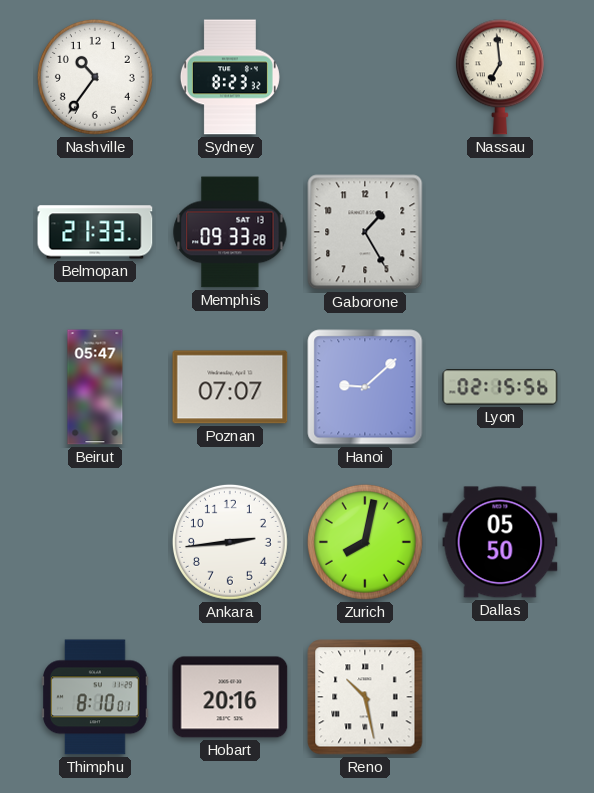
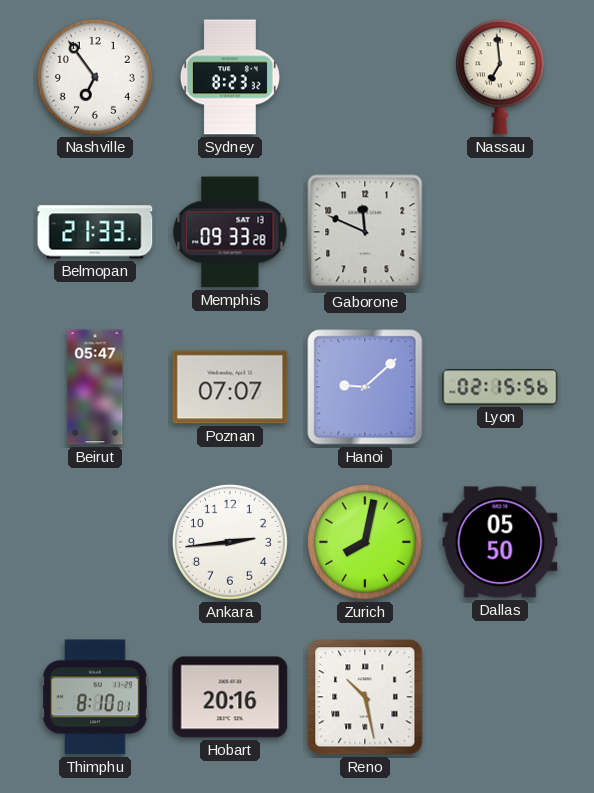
Nashville: 10:36 -> 6:54 (95, 77)
Gaborone: 1:25 -> 11:49 (365, 232)
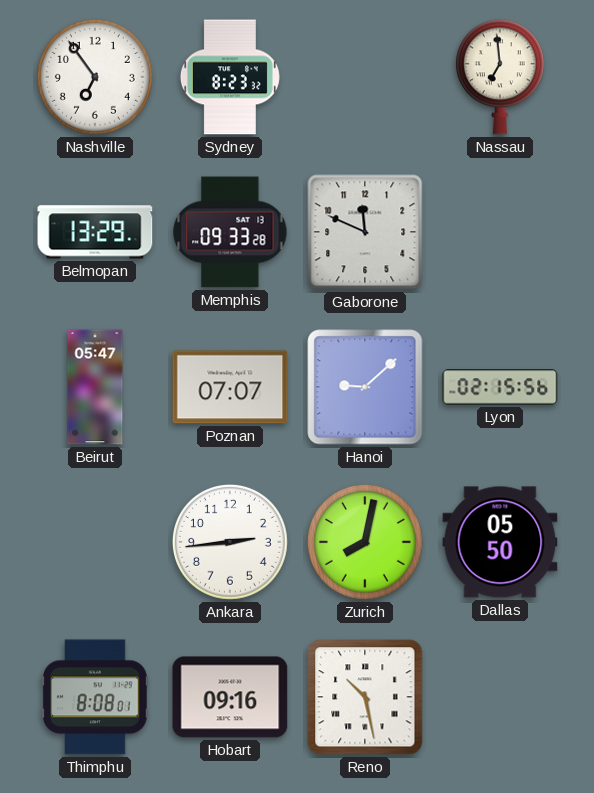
Belmopan: 21:33 -> 13:29 (95, 232)
Thimphu: 8:10 -> 8:08 (96, 697)
Hobart: 20:16 -> 09:16 (230, 697)
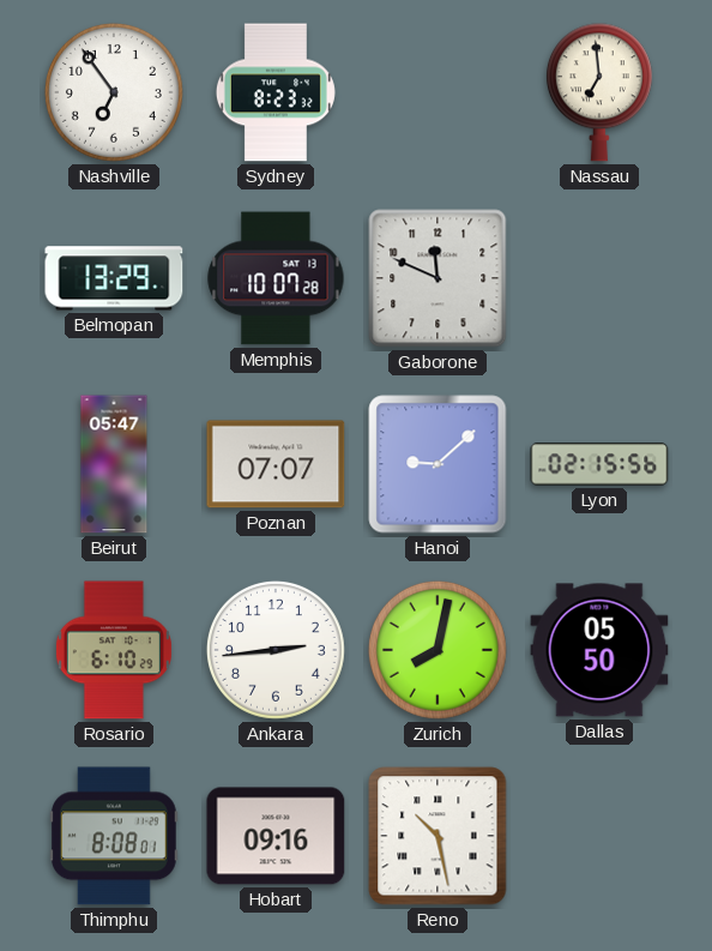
Memphis: 09:33 -> 10:07 (276, 278)
Rosario: none -> 6:10 (114, 650)
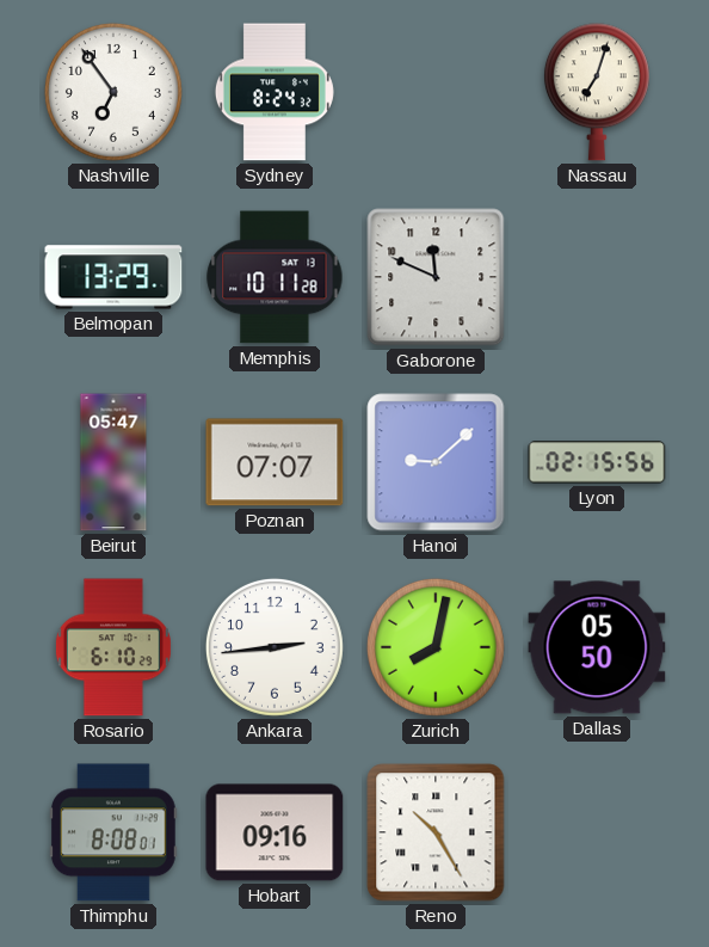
Sydney: 8:23 -> 8:24 (275, 92)
Nassau: 6:59 -> 7:03 (597, 92)
Memphis: 10:07 -> 10:11 (275, 277)
Reno: 10:28 -> 10:25 (436, 832)
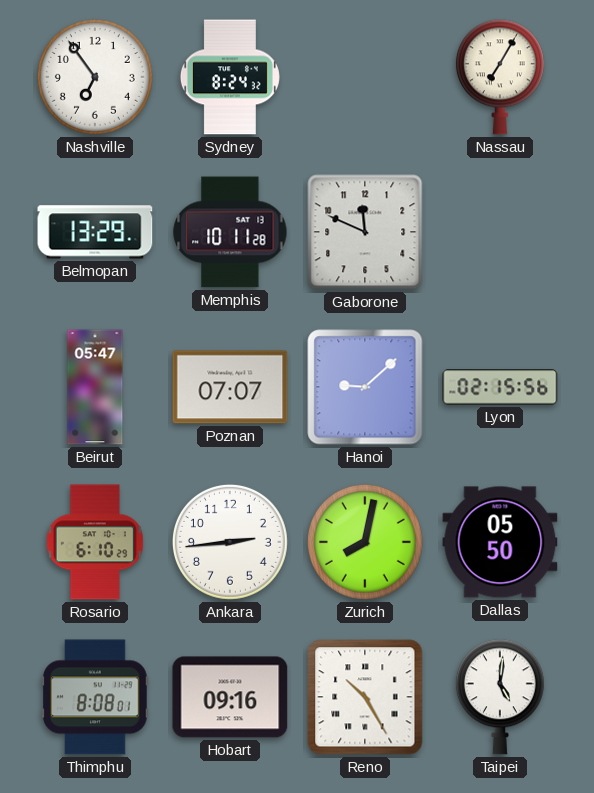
Nassau: 7:03 -> 7:05 (500, 77)
Taipei: none -> 5:01 (500, 697)
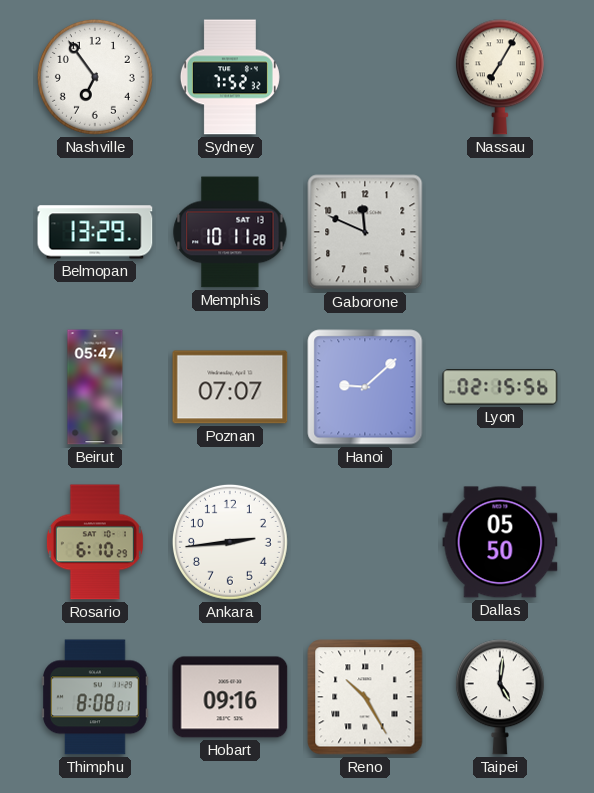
Sydney: 8:24 -> 7:52 (230, 77)
Zurich: 8:02 -> none (365, 542)
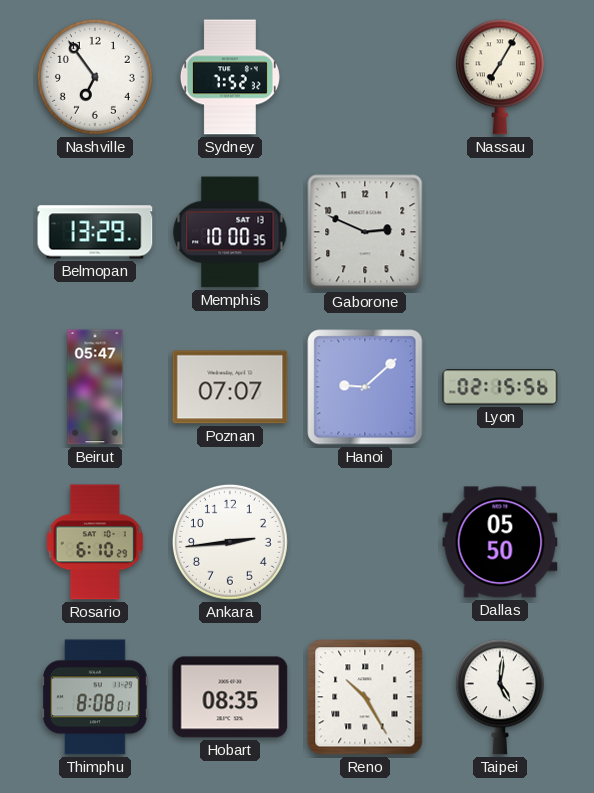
Memphis: 10:11 -> 10:00 (230, 232)
Gaborone: 11:49 -> 2:49 (365, 232)
Hobart: 09:16 -> 08:35 (230, 697)
